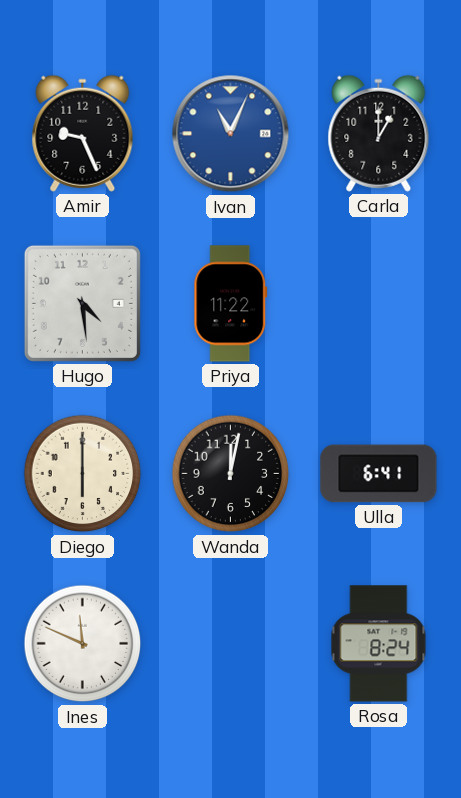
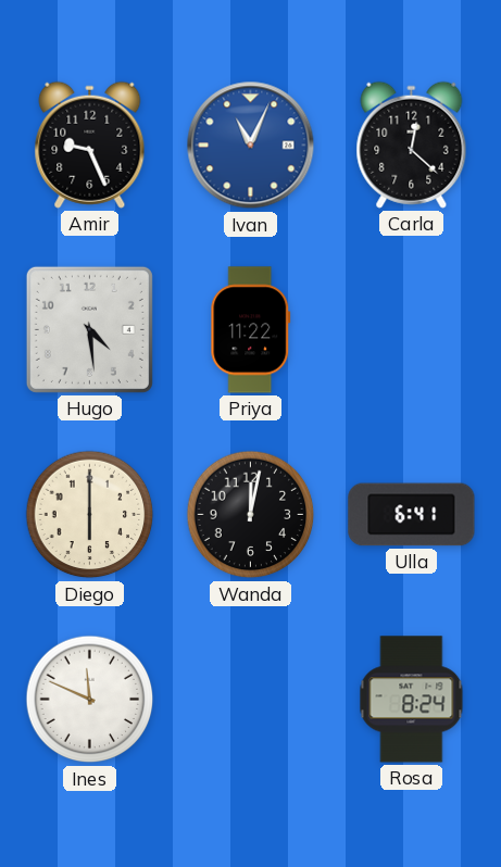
Carla: 1:00 -> 12:22 (412, 144)
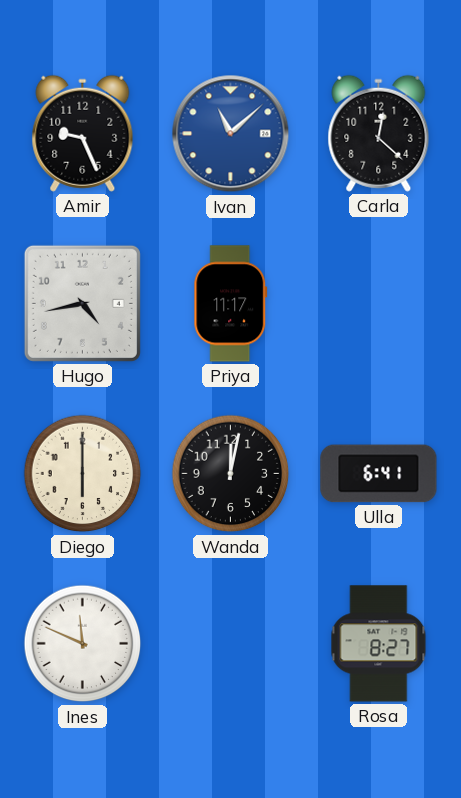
Ivan: 11:04 -> 11:08 (231, 134)
Hugo: 4:29 -> 4:43 (82, 303)
Priya: 11:22 -> 11:17 (231, 304)
Rosa: 8:24 -> 8:27 (379, 644)
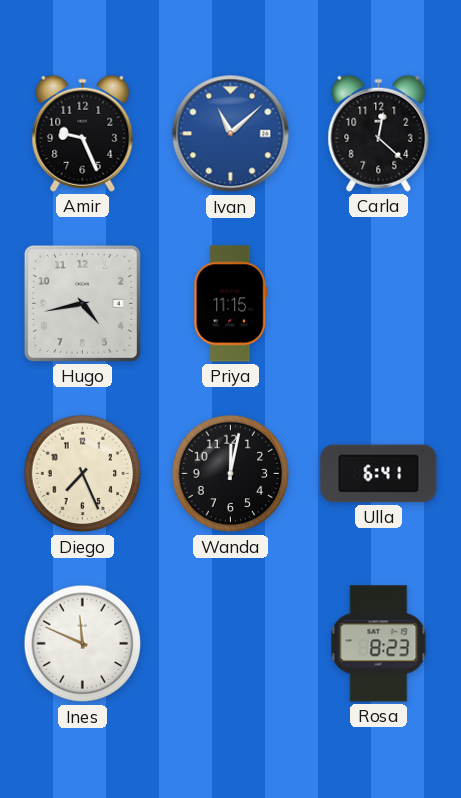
Priya: 11:17 -> 11:15 (231, 304)
Diego: 6:00 -> 7:26 (83, 474)
Rosa: 8:27 -> 8:23 (379, 644)
